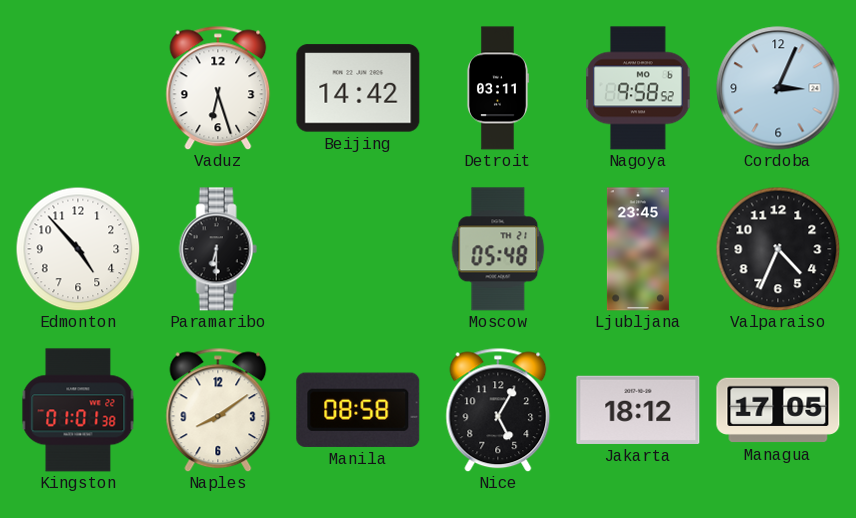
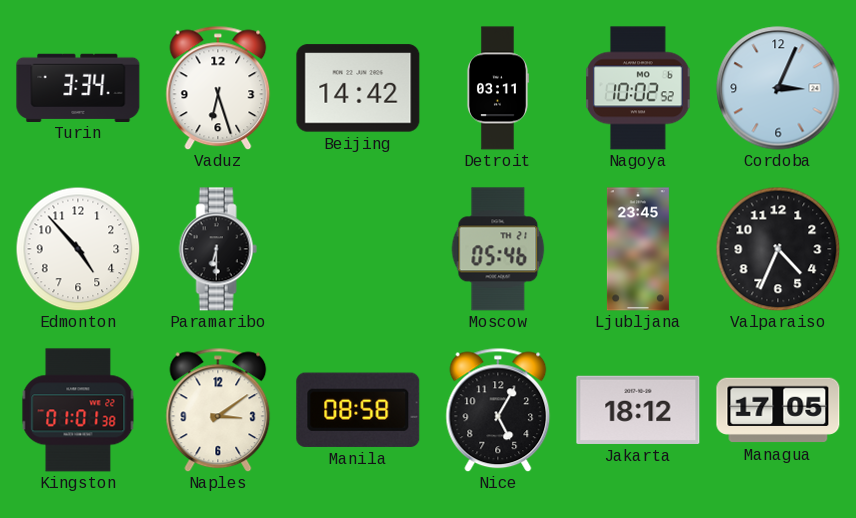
Turin: none -> 3:34 (78, 87)
Nagoya: 9:58 -> 10:02 (638, 88)
Moscow: 05:48 -> 05:46 (498, 249)
Naples: 8:09 -> 3:09 (218, 410)
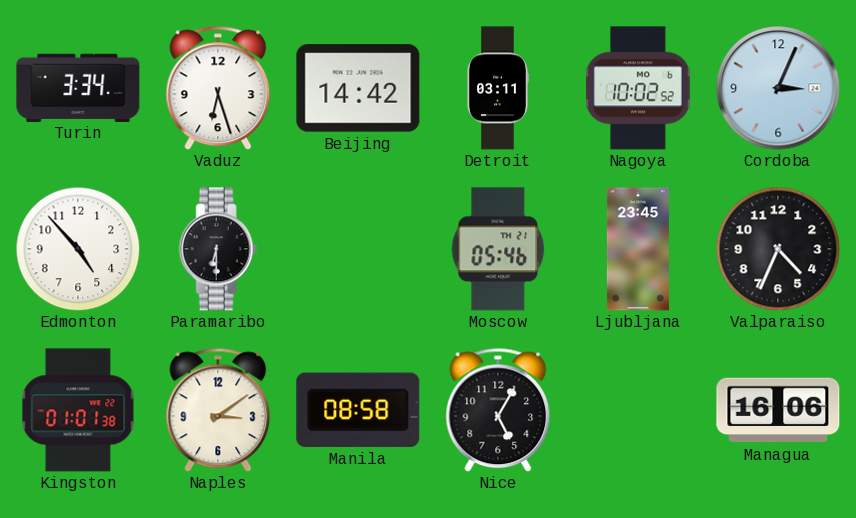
Jakarta: 18:12 -> none (638, 410)
Managua: 17:05 -> 16:06 (778, 410)
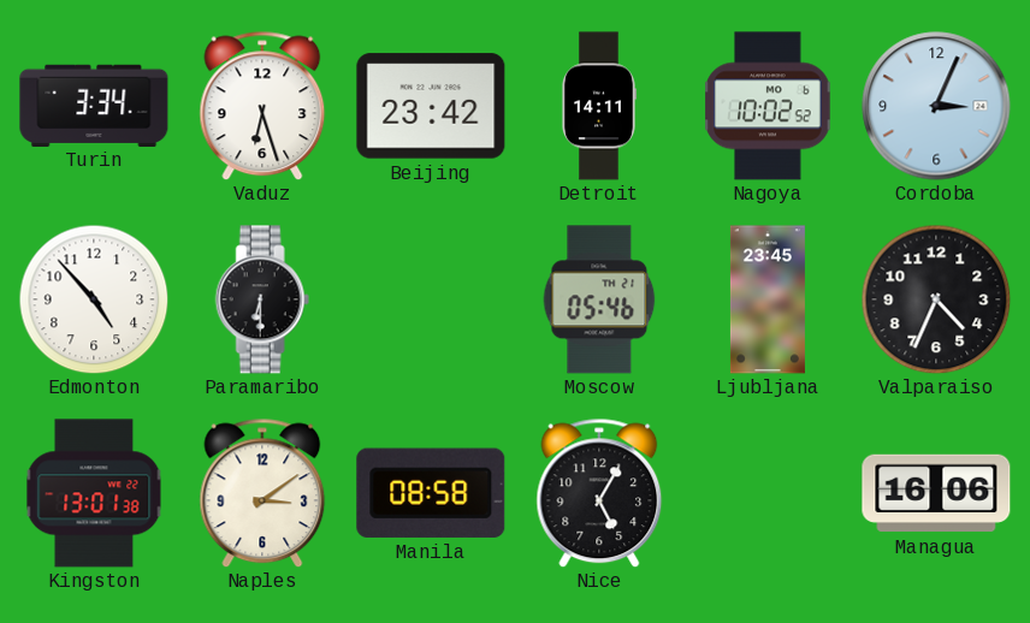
Beijing: 14:42 -> 23:42 (431, 106)
Detroit: 03:11 -> 14:11 (599, 106)
Kingston: 01:01 -> 13:01 (94, 493)
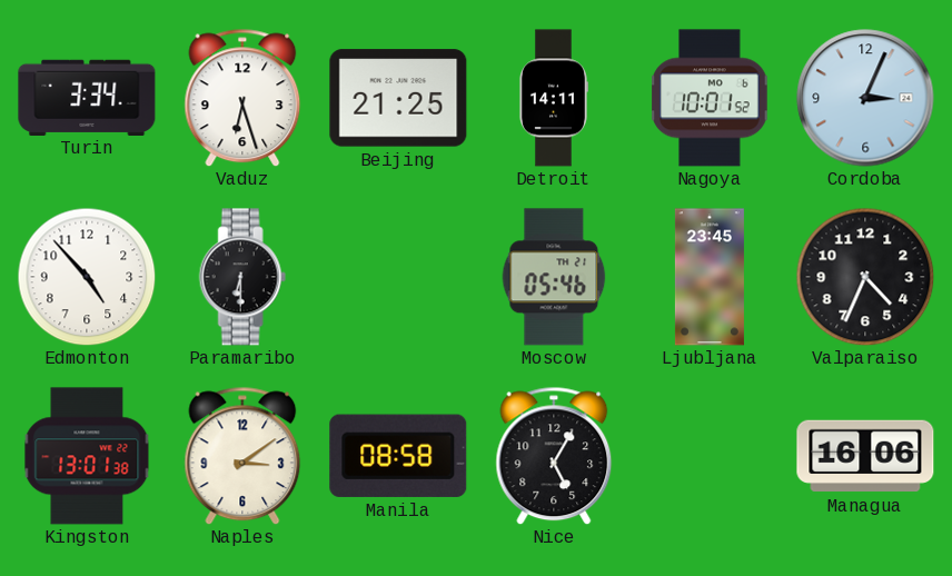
Beijing: 23:42 -> 21:25 (398, 98)
Nagoya: 10:02 -> 10:01 (710, 98)
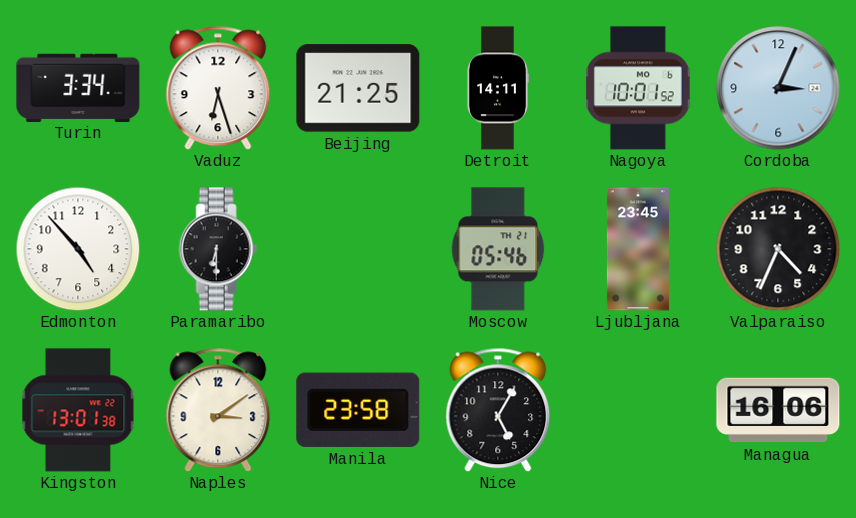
Manila: 08:58 -> 23:58 (358, 410)
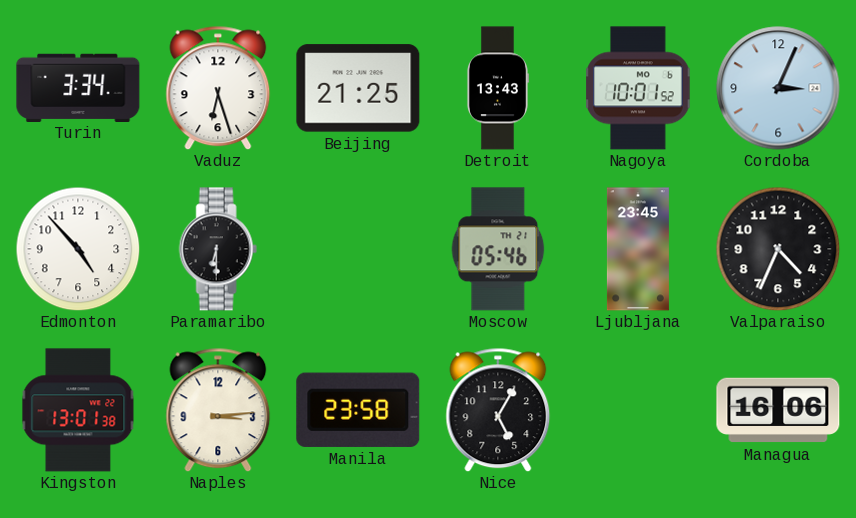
Detroit: 14:11 -> 13:43 (498, 88)
Naples: 3:09 -> 3:14 (218, 410)
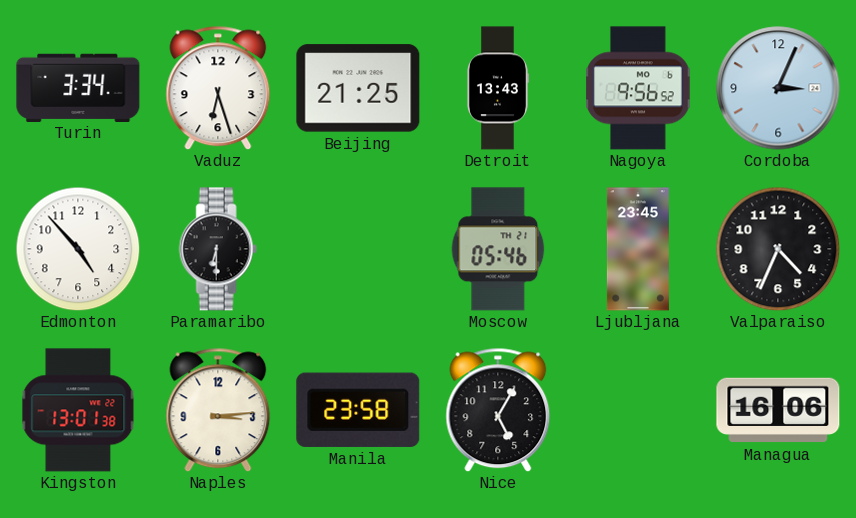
Nagoya: 10:01 -> 9:56 (638, 88)
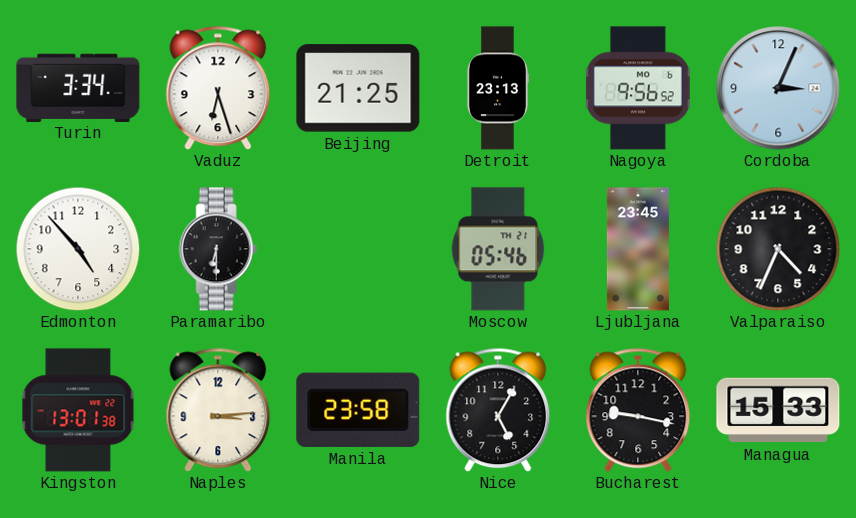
Detroit: 13:43 -> 23:13 (498, 88)
Bucharest: none -> 9:17 (638, 410)
Managua: 16:06 -> 15:33 (778, 410)
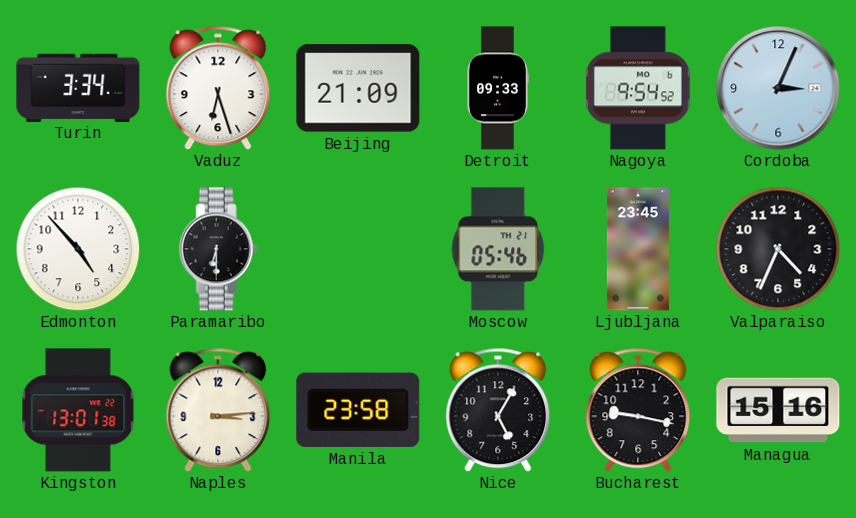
Beijing: 21:25 -> 21:09 (358, 88)
Detroit: 23:13 -> 09:33 (498, 88)
Nagoya: 9:56 -> 9:54 (638, 88)
Managua: 15:33 -> 15:16 (778, 410)
